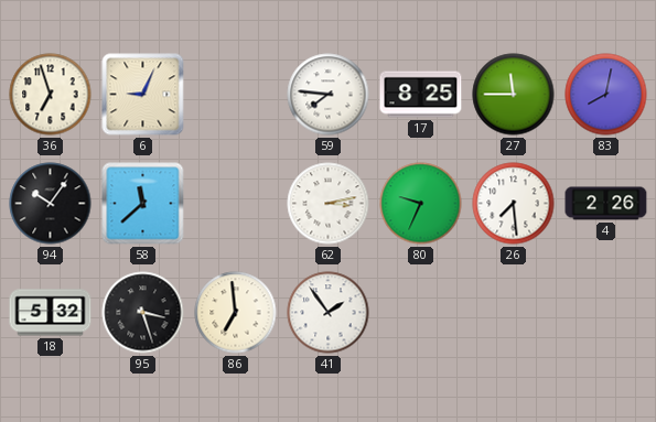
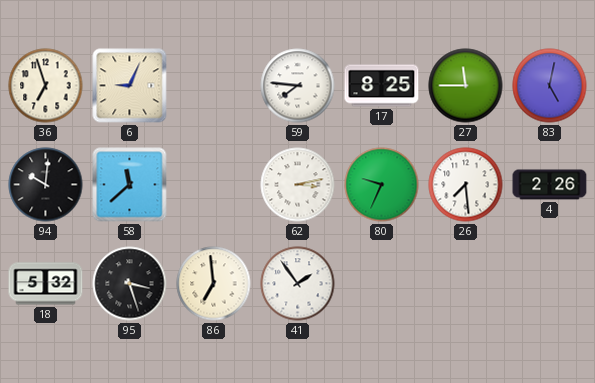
83: 8:02 -> 5:02 (550, 86)
94: 10:06 -> 10:01 (46, 185)
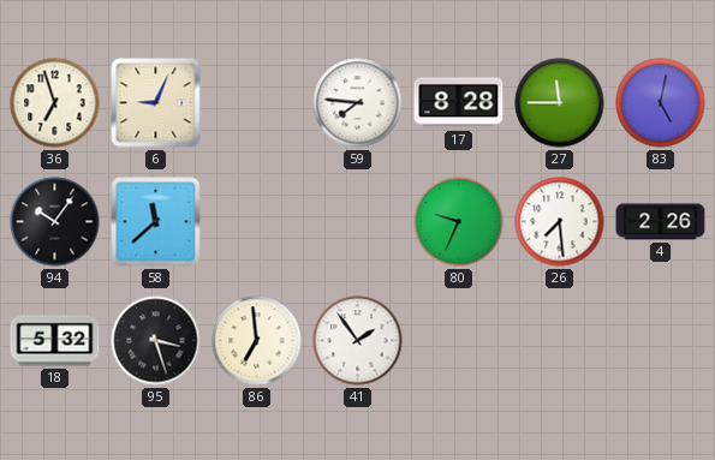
17: 8:25 -> 8:28 (459, 103)
94: 10:01 -> 10:06 (55, 222)
62: 3:13 -> none (298, 185)
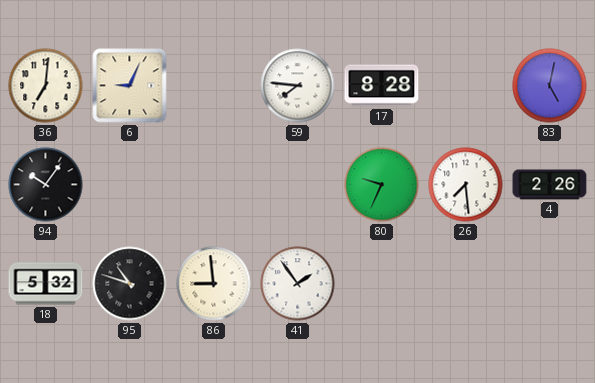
36: 6:57 -> 7:01 (46, 86)
27: 11:45 -> none (560, 103)
58: 11:38 -> none (156, 222)
95: 3:27 -> 10:48 (130, 284)
86: 6:59 -> 8:59 (214, 284)
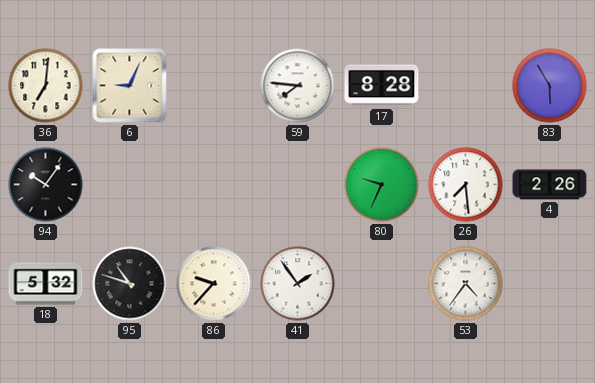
83: 5:02 -> 5:55 (550, 86)
86: 8:59 -> 9:37 (214, 284)
53: none -> 4:36 (466, 284)
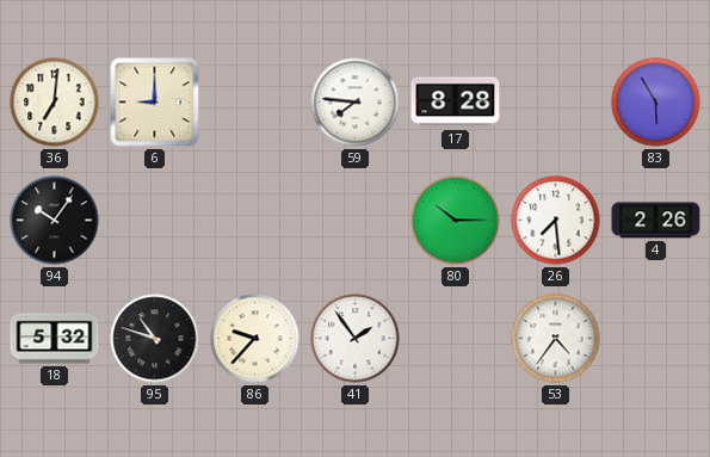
6: 9:04 -> 9:00 (155, 103)
80: 9:34 -> 10:15 (456, 221)
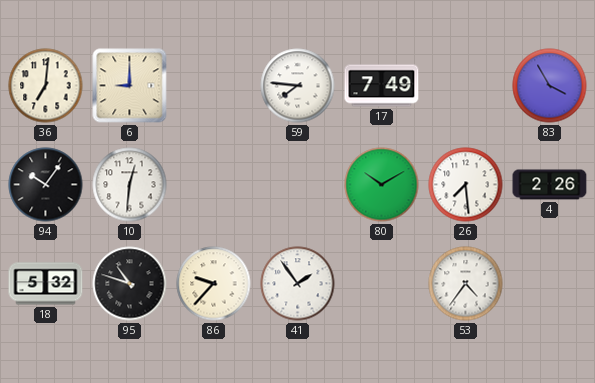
17: 8:28 -> 7:49 (382, 86)
83: 5:55 -> 3:55 (550, 86)
10: none -> 12:31 (130, 185)
80: 10:15 -> 10:10 (382, 185)
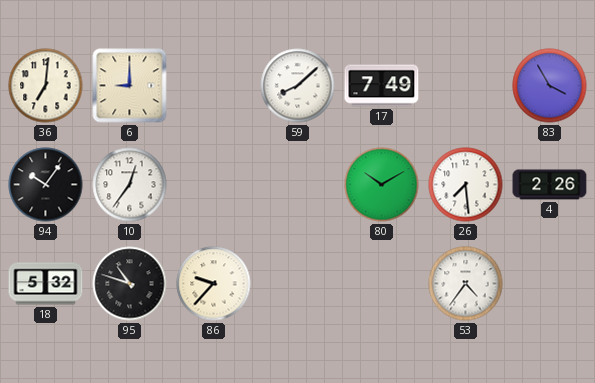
59: 7:46 -> 8:08 (298, 86)
10: 12:31 -> 12:36 (130, 185)
41: 1:54 -> none (298, 284)
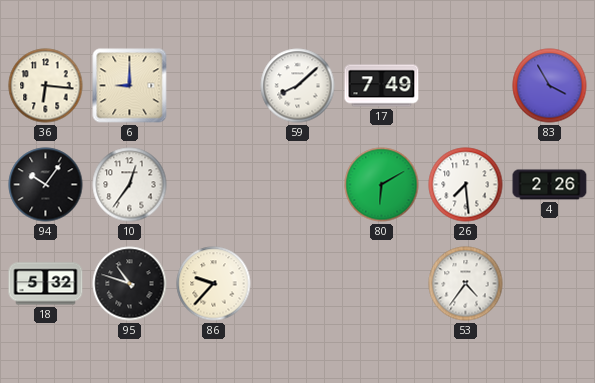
36: 7:01 -> 6:16 (46, 86)
80: 10:10 -> 6:10 (382, 185)
